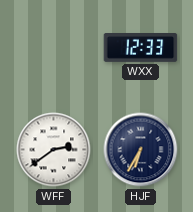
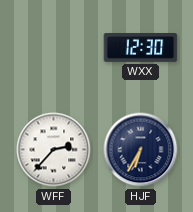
WXX: 12:33 -> 12:30 (141, 48)
WFF: 2:39 -> 2:37 (54, 150)
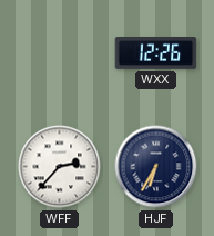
WXX: 12:30 -> 12:26 (156, 53)
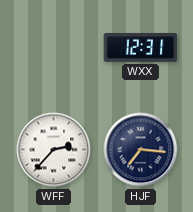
WXX: 12:26 -> 12:31 (141, 48)
HJF: 6:35 -> 7:16 (141, 150)
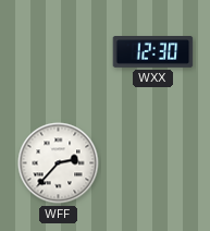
WXX: 12:31 -> 12:30 (153, 52)
HJF: 7:16 -> none (141, 150)
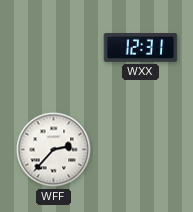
WXX: 12:30 -> 12:31 (141, 48)
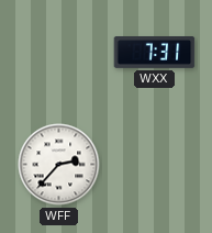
WXX: 12:31 -> 7:31 (155, 53)
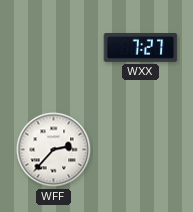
WXX: 7:31 -> 7:27 (141, 48)
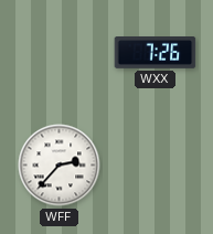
WXX: 7:27 -> 7:26 (156, 53)
